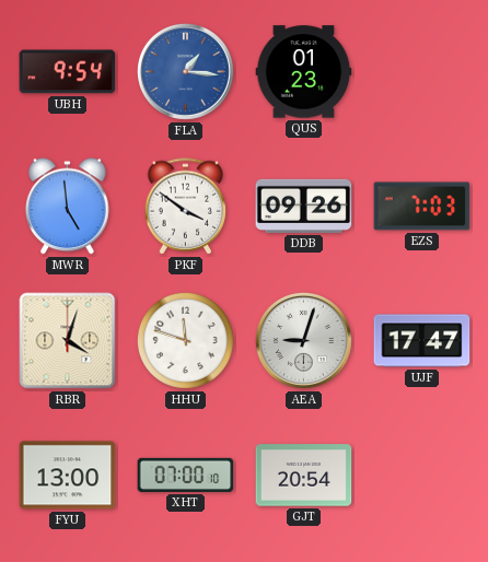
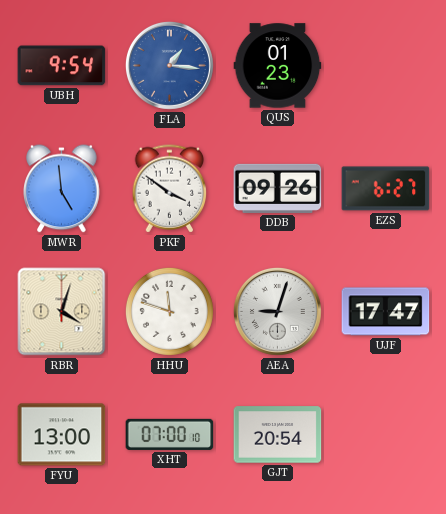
EZS: 7:03 -> 6:27 (386, 189)
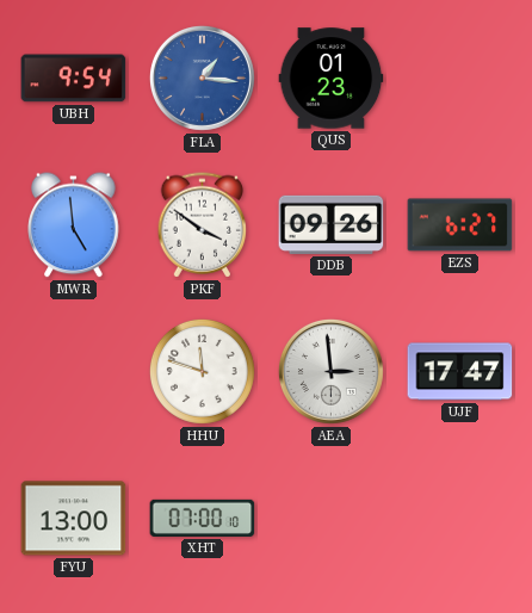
RBR: 4:03 -> none (62, 312)
AEA: 9:03 -> 2:59 (330, 371)
GJT: 20:54 -> none (278, 435)
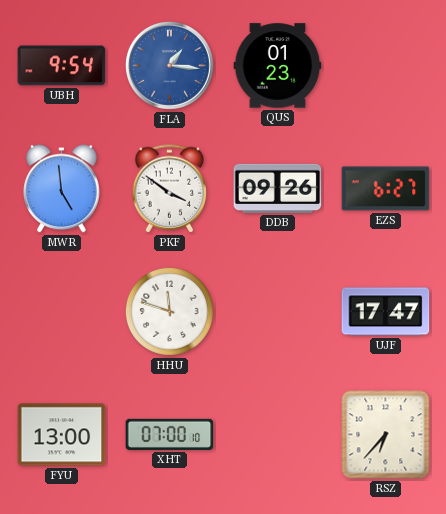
AEA: 2:59 -> none (330, 371)
RSZ: none -> 6:37 (386, 435)
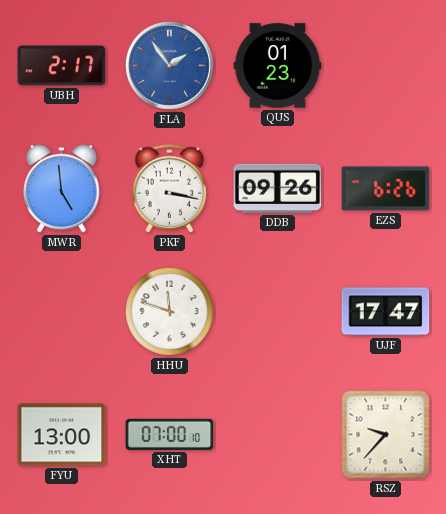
UBH: 9:54 -> 2:17 (62, 66)
FLA: 1:16 -> 1:54 (169, 65)
PKF: 3:51 -> 3:17 (170, 189)
EZS: 6:27 -> 6:26 (386, 189)
RSZ: 6:37 -> 9:37 (386, 435)
